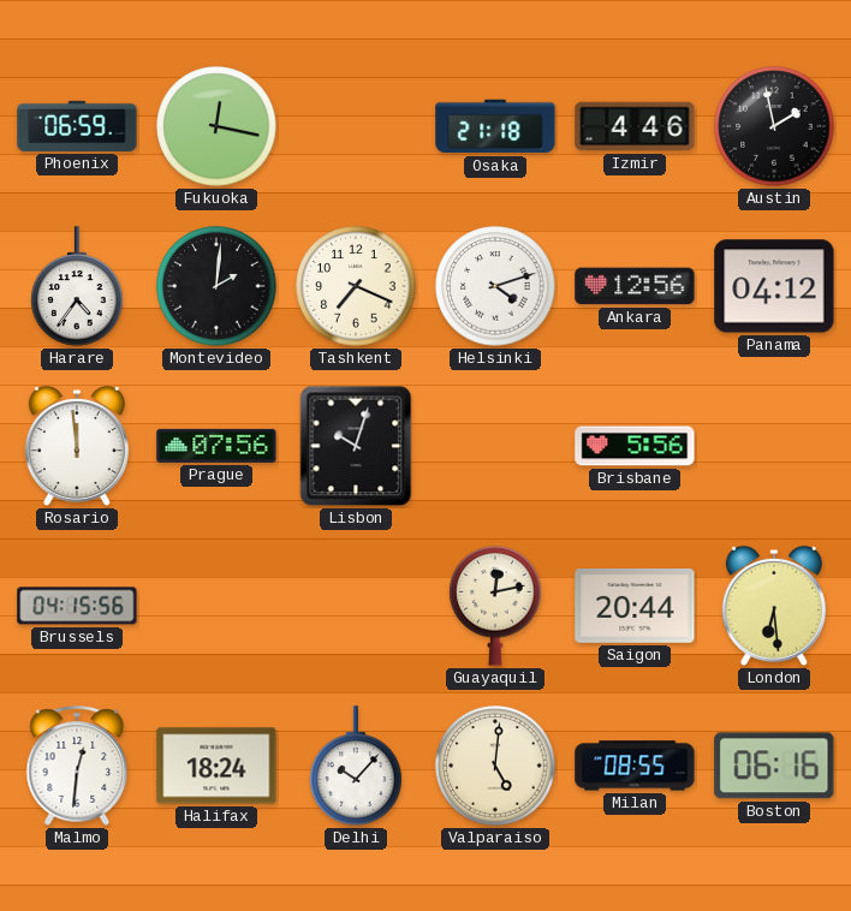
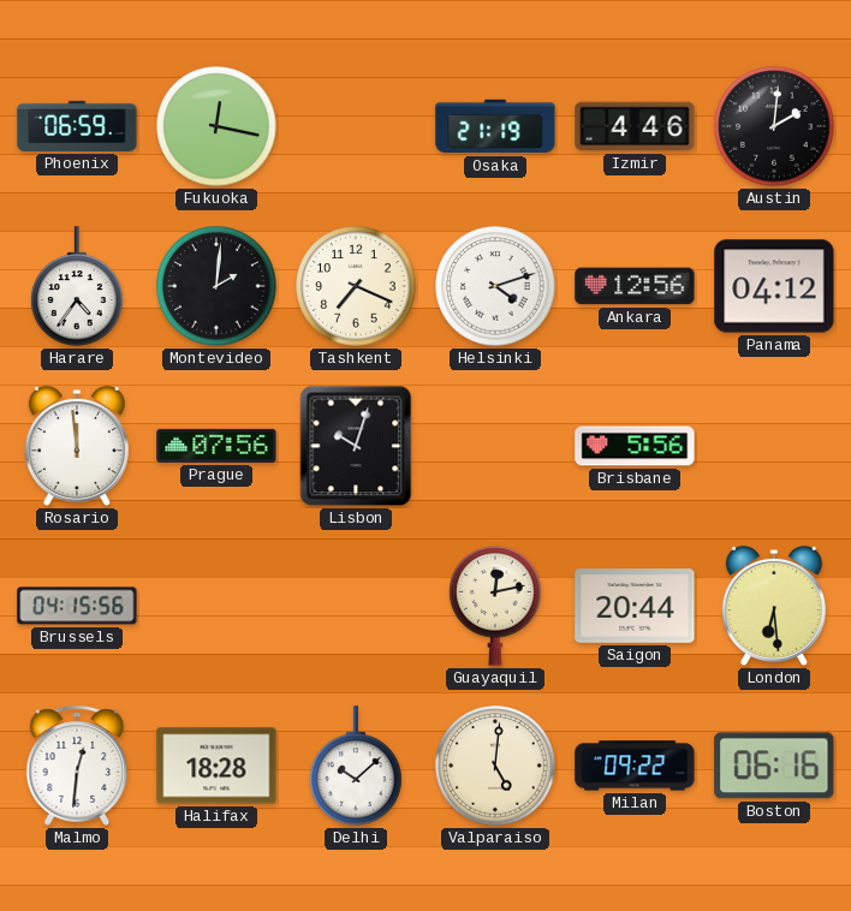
Osaka: 21:18 -> 21:19 (495, 126)
Austin: 1:58 -> 2:01 (774, 126)
Halifax: 18:24 -> 18:28 (216, 766)
Delhi: 10:07 -> 10:08 (356, 766)
Milan: 08:55 -> 09:22 (635, 766)
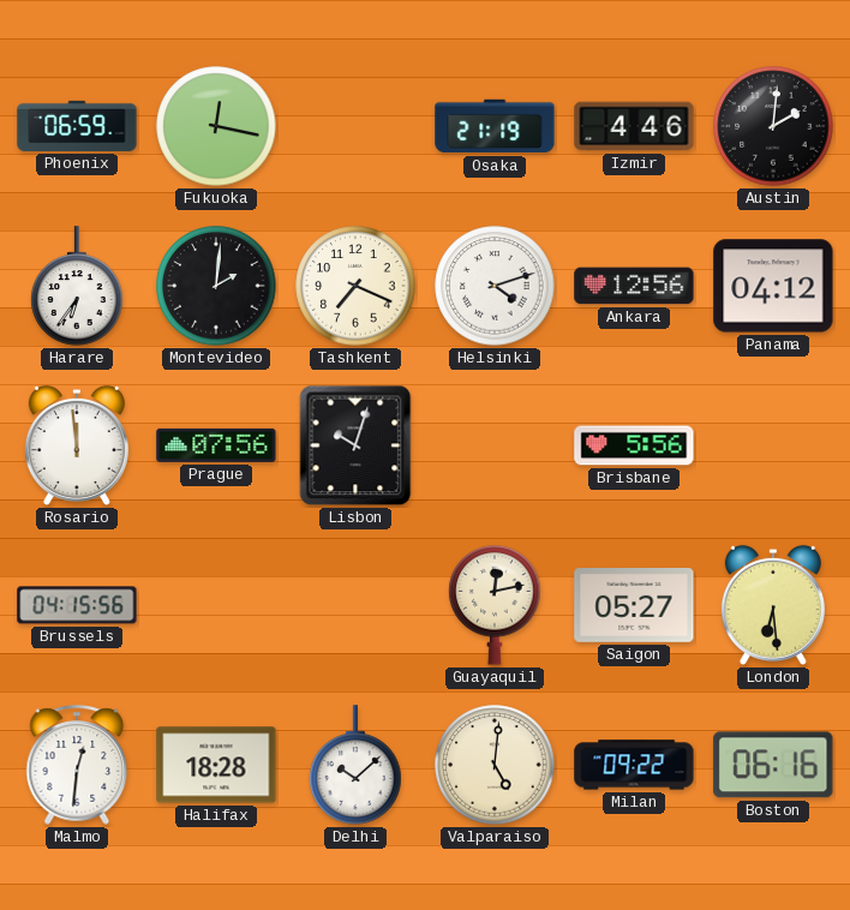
Harare: 4:36 -> 6:36 (77, 286)
Saigon: 20:44 -> 05:27 (634, 606)
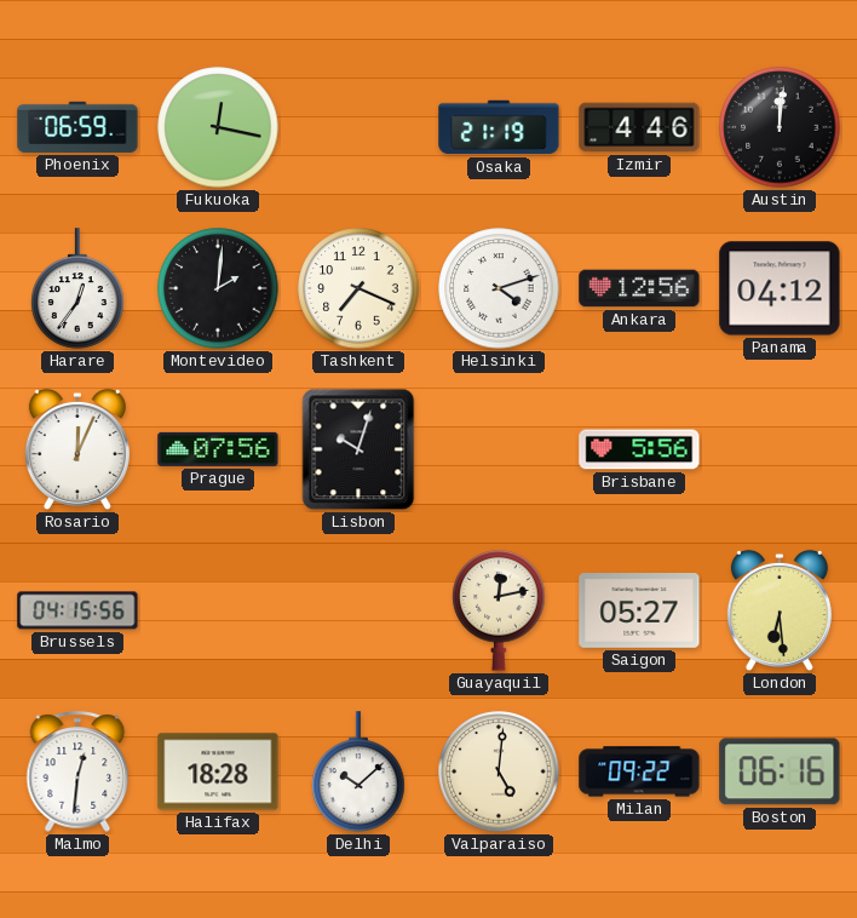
Austin: 2:01 -> 12:01 (780, 127)
Harare: 6:36 -> 12:36 (77, 288)
Rosario: 11:59 -> 12:04 (77, 449)
